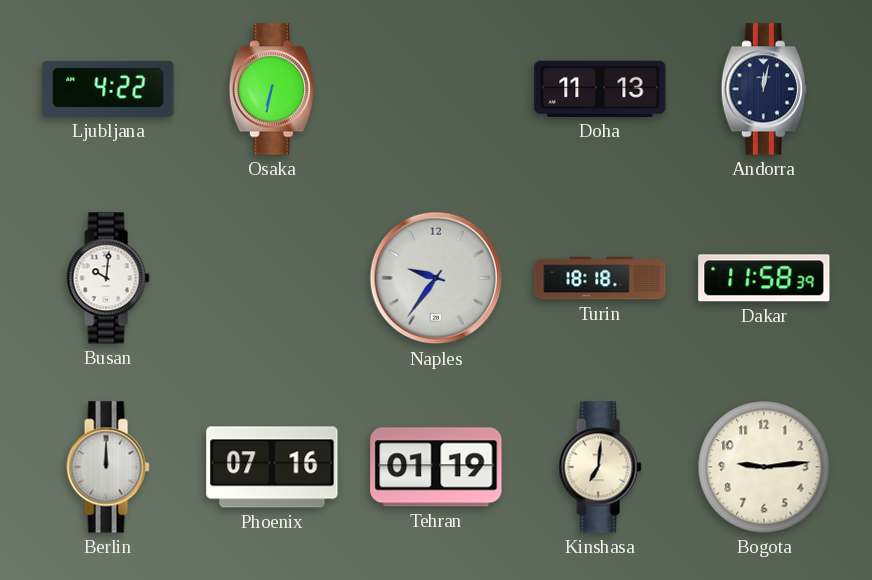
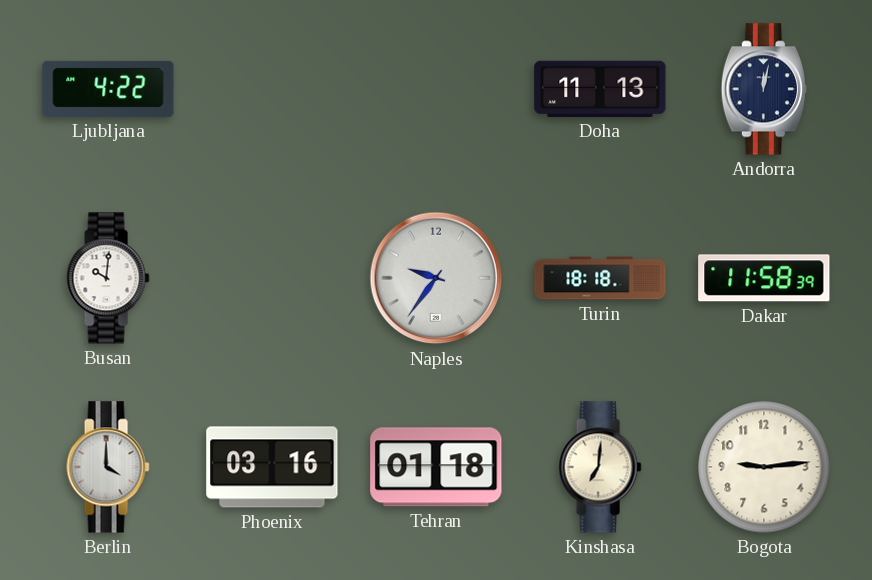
Osaka: 6:32 -> none (272, 89)
Berlin: 12:00 -> 4:00 (108, 467)
Phoenix: 07:16 -> 03:16 (272, 467)
Tehran: 01:19 -> 01:18 (436, 467)
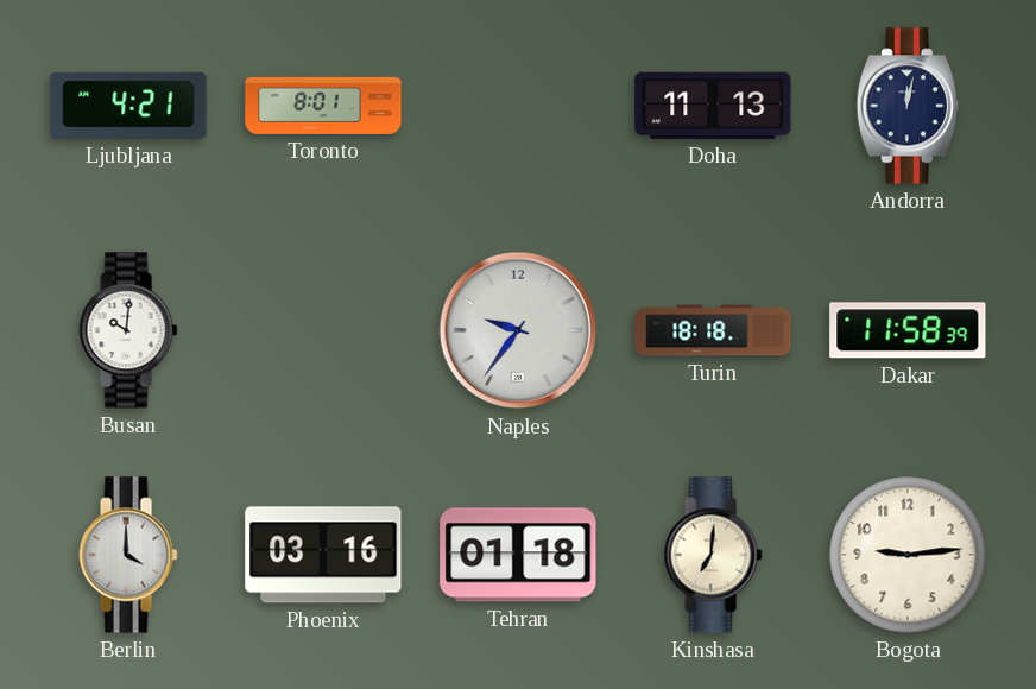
Ljubljana: 4:22 -> 4:21 (128, 106)
Toronto: none -> 8:01 (323, 106)
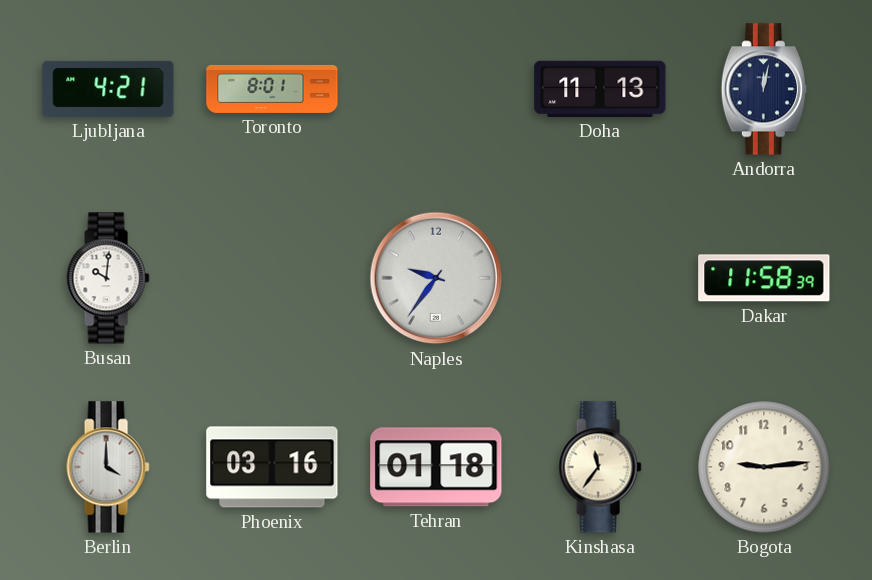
Turin: 18:18 -> none (713, 330)
Kinshasa: 7:01 -> 11:36 (600, 467)
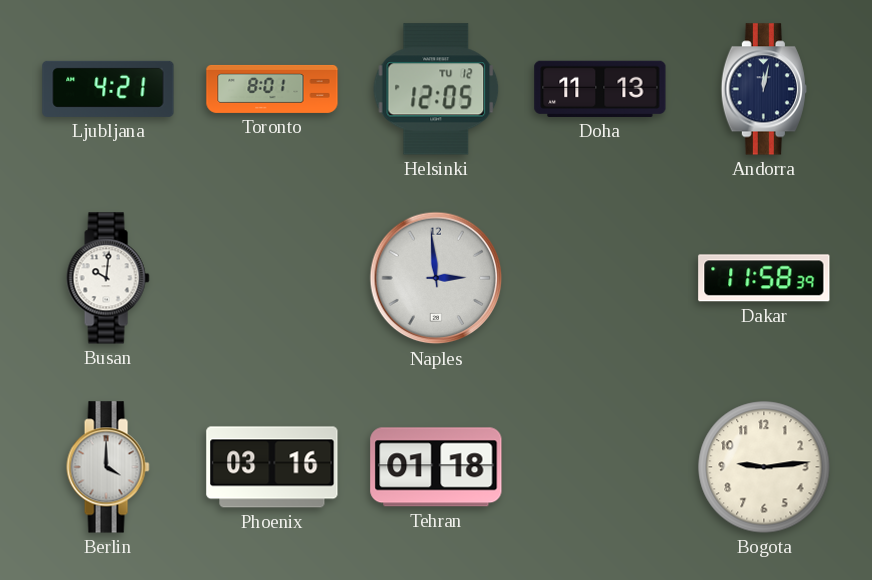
Helsinki: none -> 12:05 (436, 89)
Naples: 9:36 -> 2:59 (436, 278)
Kinshasa: 11:36 -> none (600, 467)
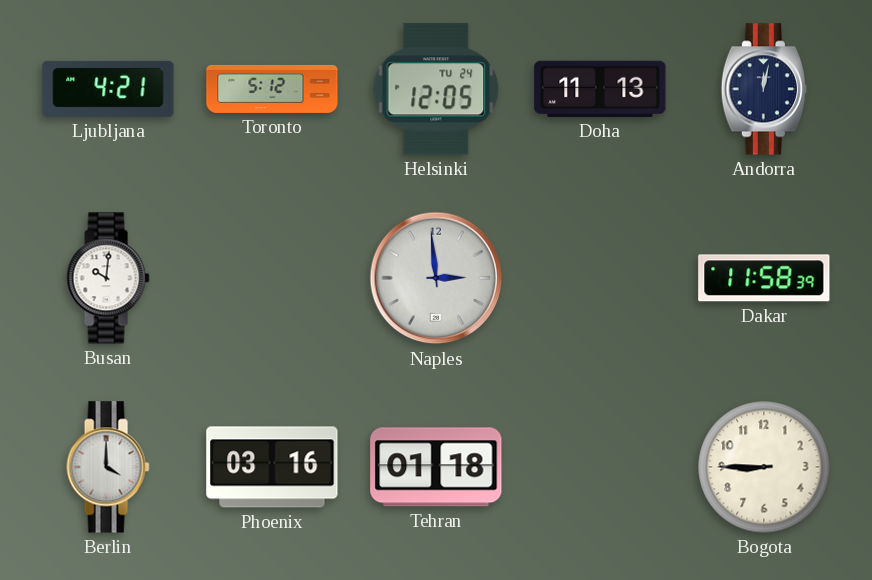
Toronto: 8:01 -> 5:12 (272, 89)
Helsinki date: TU 12 -> TU 24 (436, 89)
Bogota: 9:14 -> 8:45 (764, 467)
